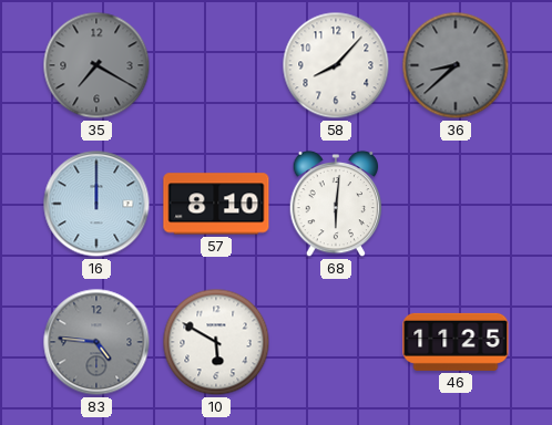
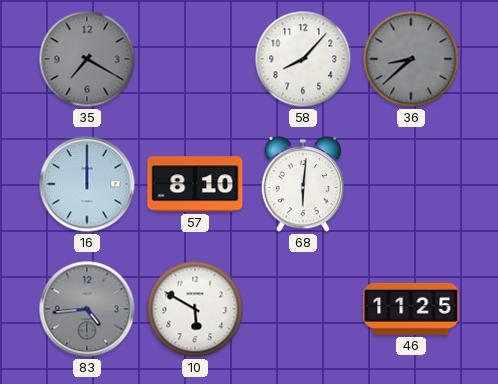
83: 4:46 -> 4:44 (87, 309)
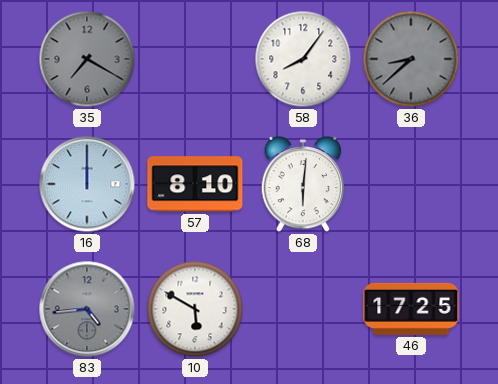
58: 8:07 -> 8:06 (303, 59)
46: 11:25 -> 17:25 (411, 309)
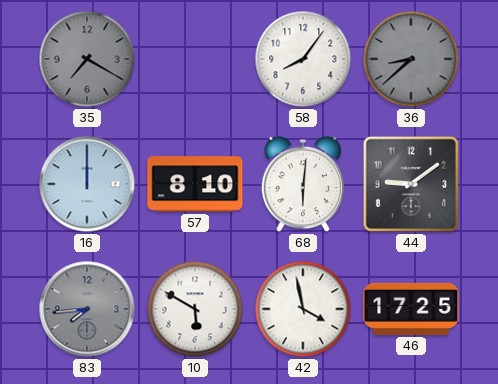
44: none -> 9:09 (411, 184)
83: 4:44 -> 7:44 (87, 309)
42: none -> 3:58 (303, 309)
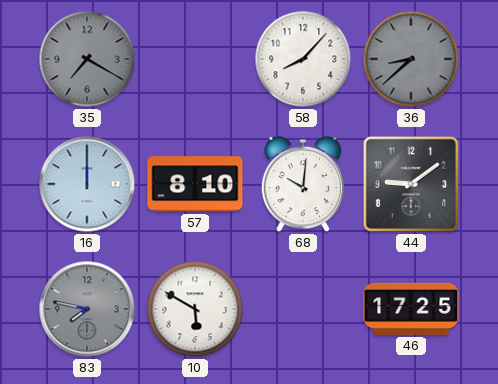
58: 8:06 -> 8:07 (303, 59)
68: 6:01 -> 10:01 (303, 184)
83: 7:44 -> 7:47 (87, 309)
42: 3:58 -> none (303, 309)
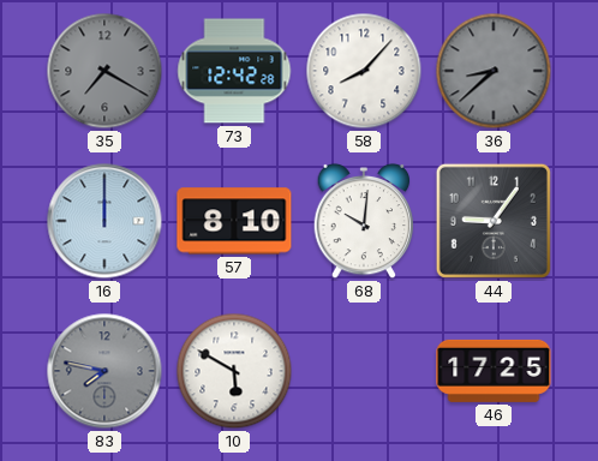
73: none -> 12:42 (234, 71)
44: 9:09 -> 9:06 (494, 221)
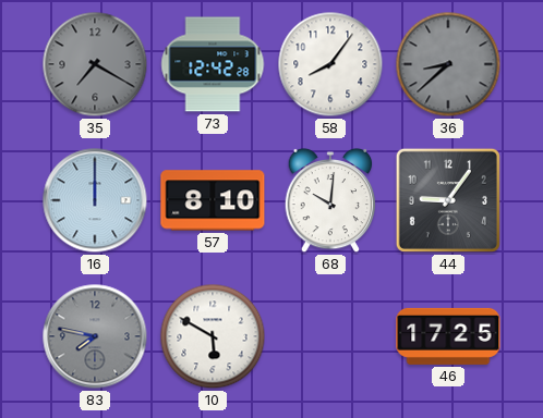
58: 8:07 -> 8:06 (330, 64)
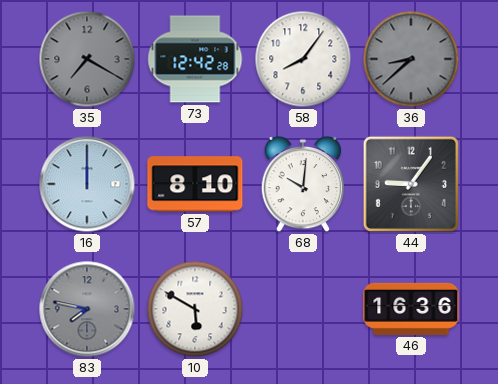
46: 17:25 -> 16:36 (411, 309)
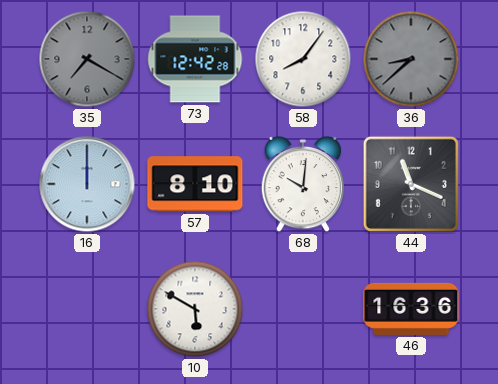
44: 9:06 -> 11:19 (411, 184)
83: 7:47 -> none (87, 309)
